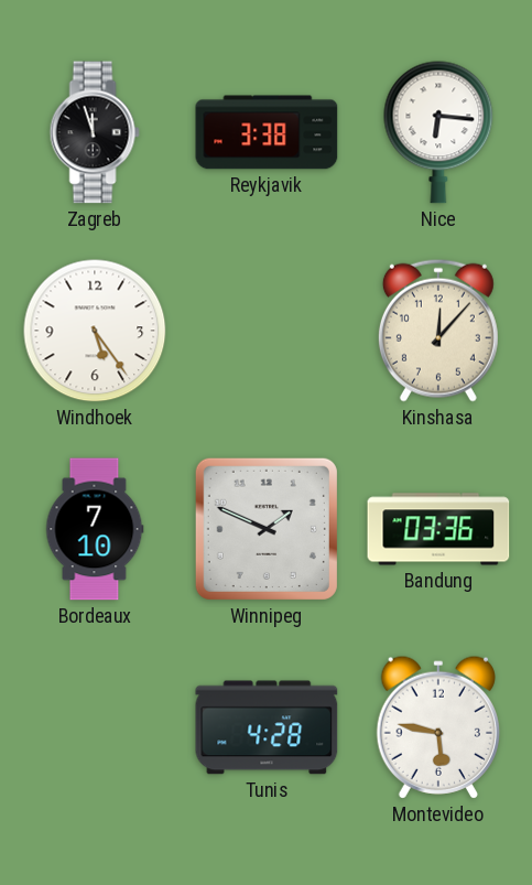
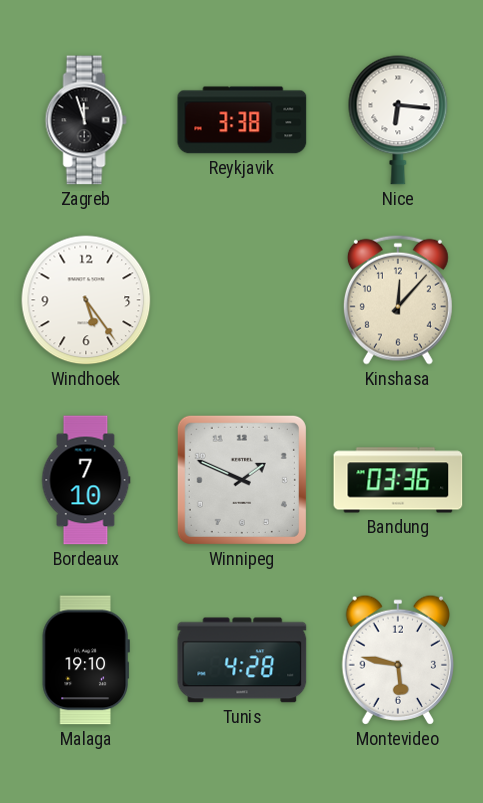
Malaga: none -> 19:10 (86, 660)
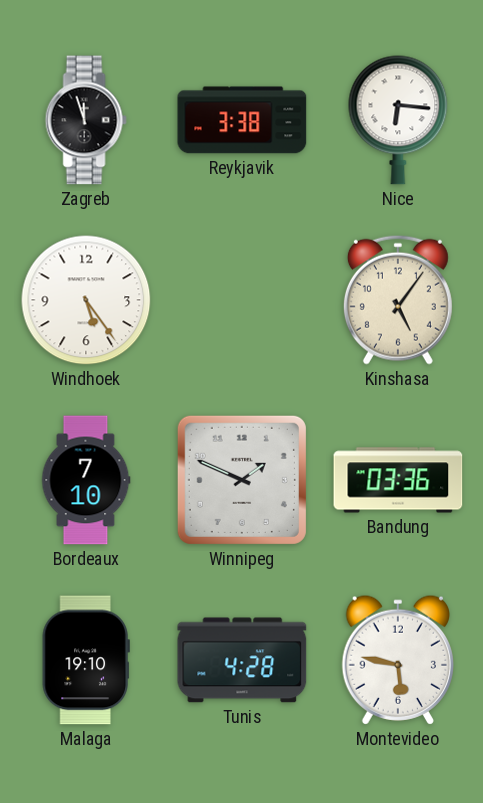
Kinshasa: 12:07 -> 5:06 (398, 300)
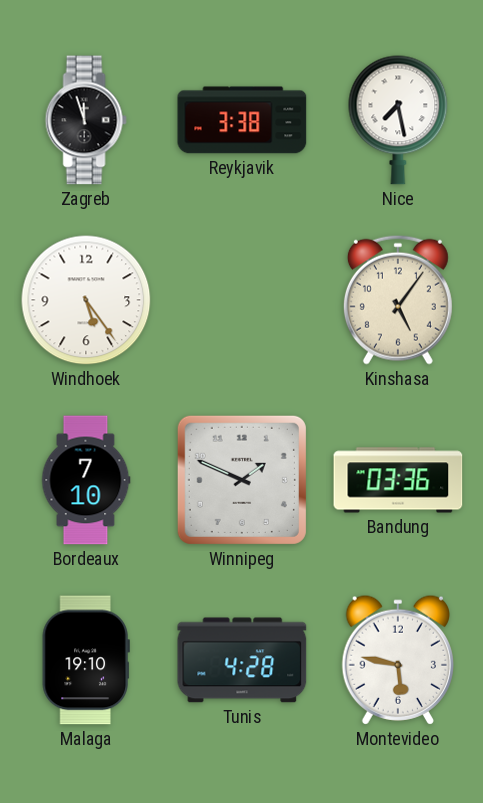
Nice: 6:16 -> 7:28 (398, 120)
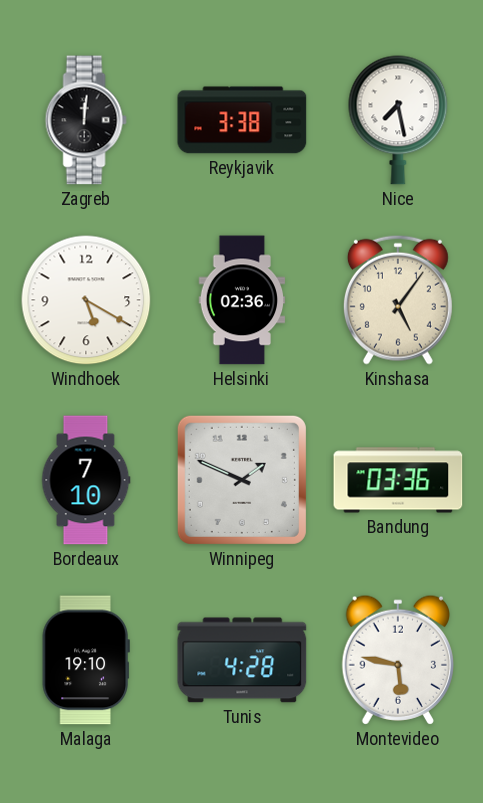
Zagreb: 11:57 -> 12:01 (86, 120)
Windhoek: 5:24 -> 5:20 (86, 300)
Helsinki: none -> 02:36 (242, 300)
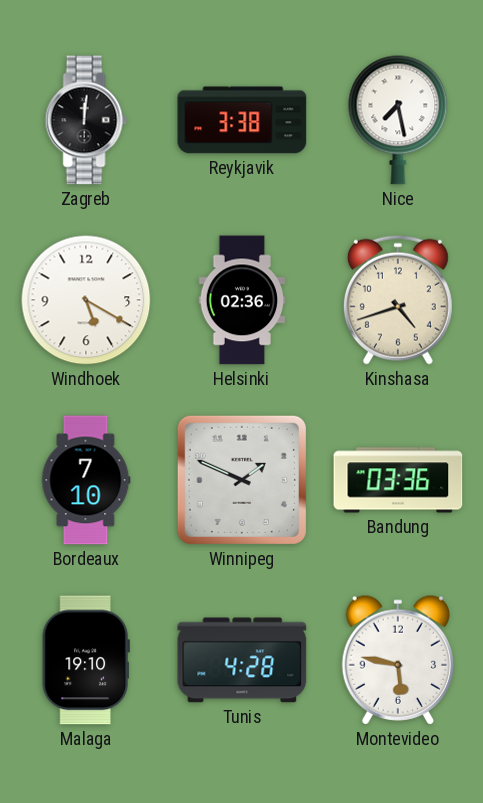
Kinshasa: 5:06 -> 4:42 (398, 300)
